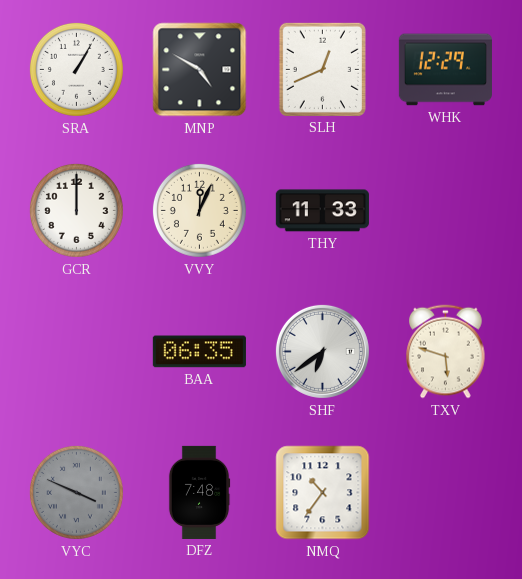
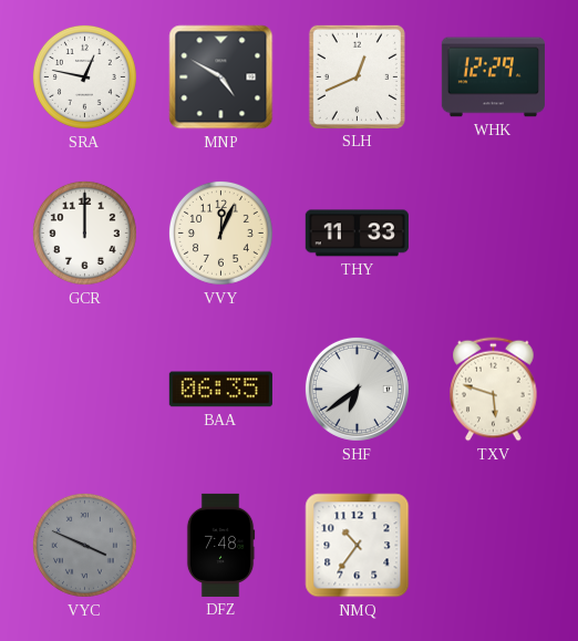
SRA: 1:05 -> 12:47 (84, 76)
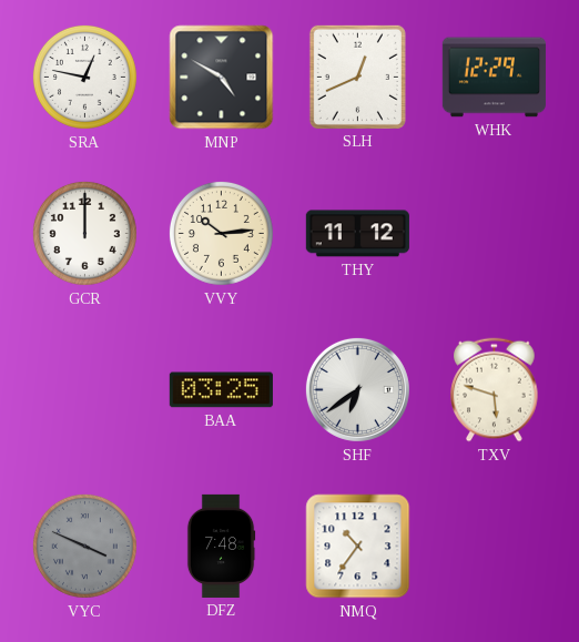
VVY: 12:04 -> 10:14 (221, 233)
THY: 11:33 -> 11:12 (357, 234)
BAA: 06:35 -> 03:25 (221, 390)
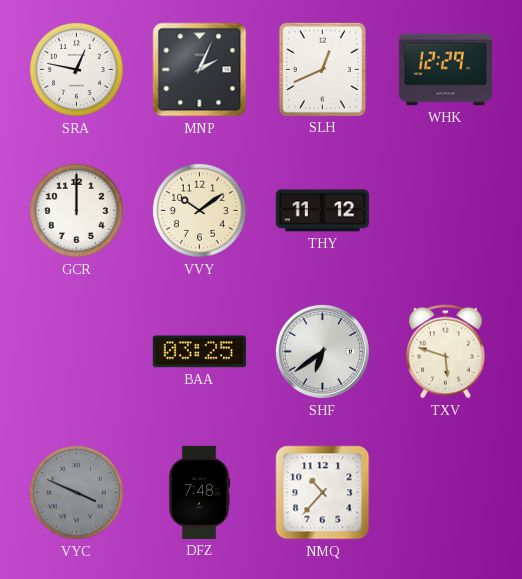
MNP: 4:50 -> 2:04 (200, 70)
VVY: 10:14 -> 10:09 (199, 210)
NMQ: 10:36 -> 10:37 (323, 493)
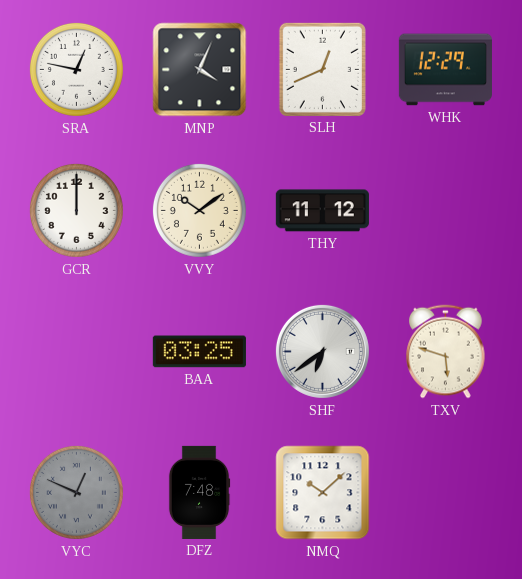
MNP: 2:04 -> 4:04 (200, 70)
VYC: 3:49 -> 12:49 (76, 492)
NMQ: 10:37 -> 10:08 (323, 493)
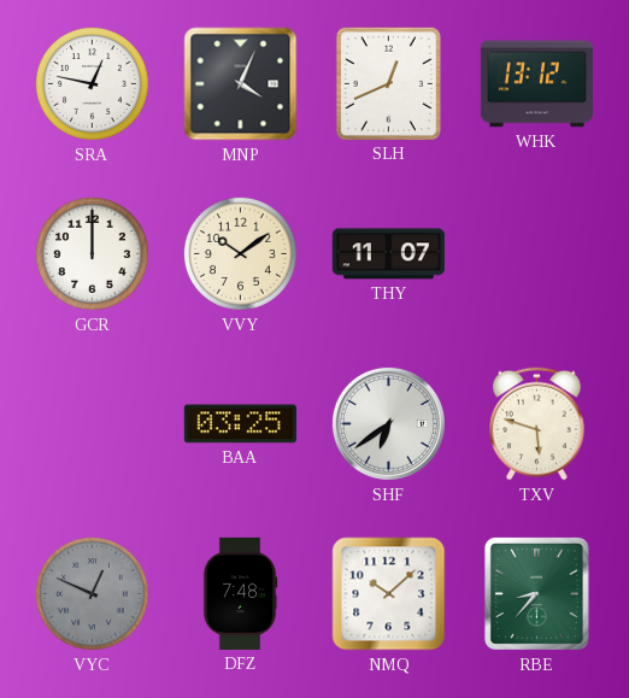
WHK: 12:29 -> 13:12 (536, 84)
THY: 11:12 -> 11:07 (388, 254)
RBE: none -> 8:37 (536, 593)
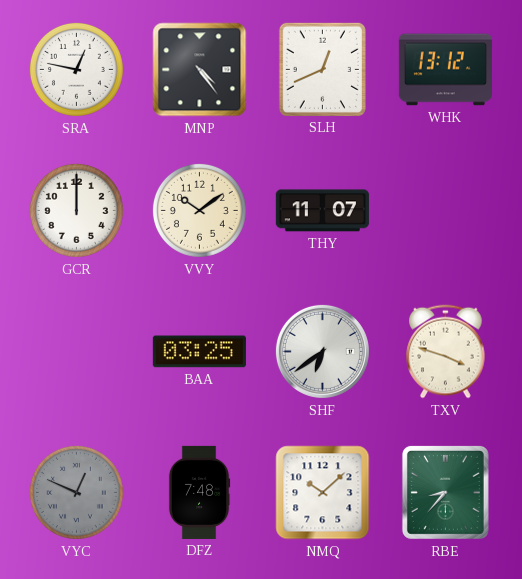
MNP: 4:04 -> 4:24 (200, 70)
TXV: 5:48 -> 3:48 (446, 352)
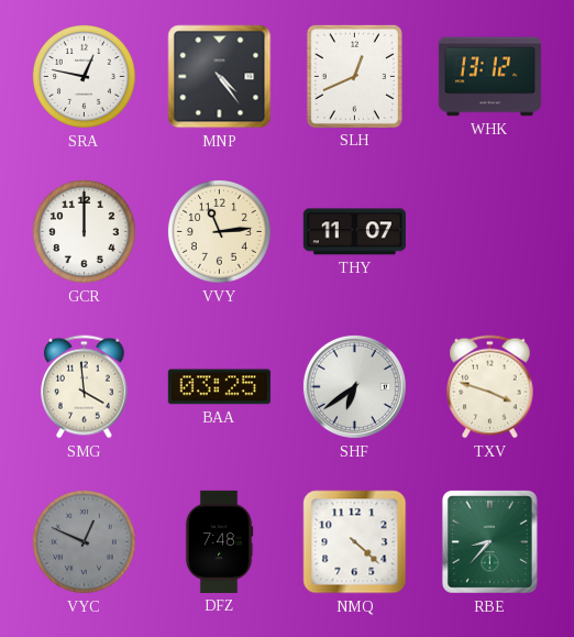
VVY: 10:09 -> 11:14 (219, 231)
SMG: none -> 3:59 (85, 387)
NMQ: 10:08 -> 4:22 (355, 542)
